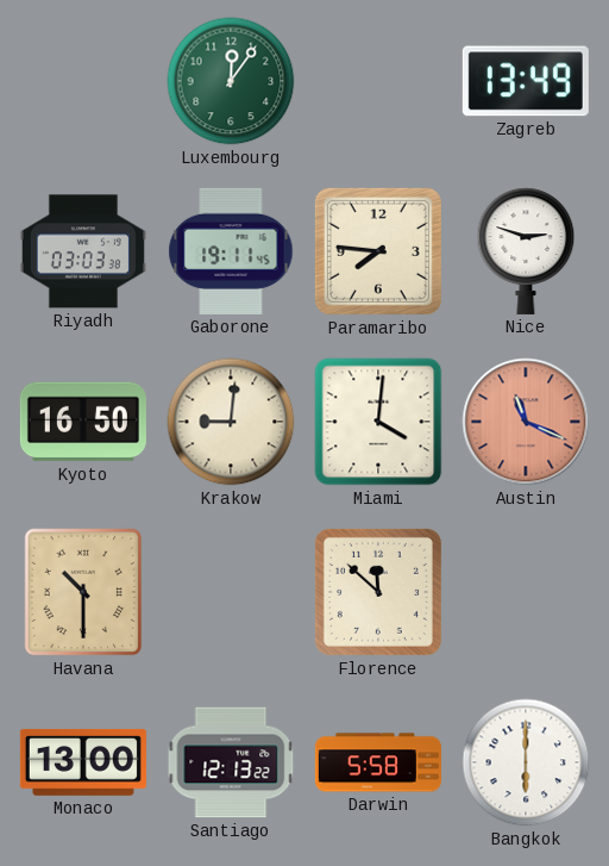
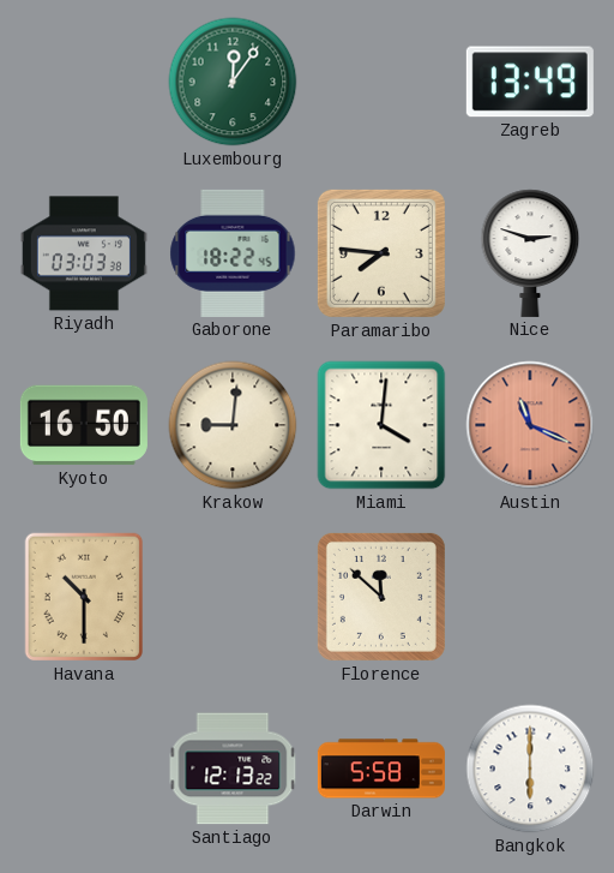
Gaborone: 19:11 -> 18:22 (233, 253)
Monaco: 13:00 -> none (83, 762)
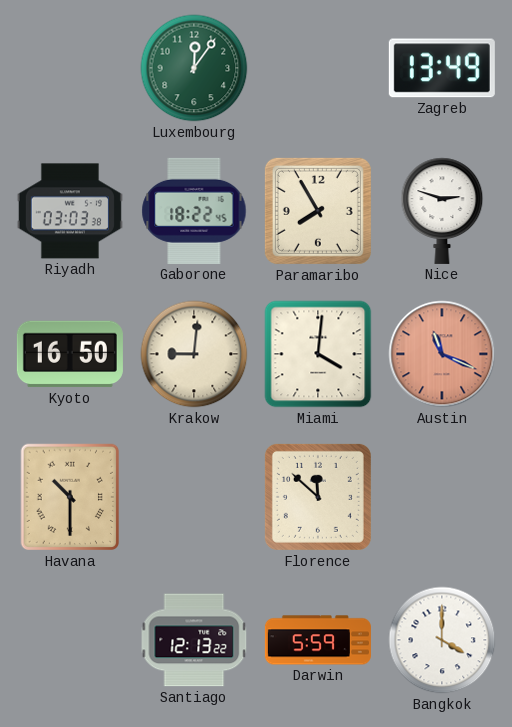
Paramaribo: 7:46 -> 7:55 (318, 211)
Darwin: 5:58 -> 5:59 (318, 640)
Bangkok: 6:00 -> 4:00 (442, 640)
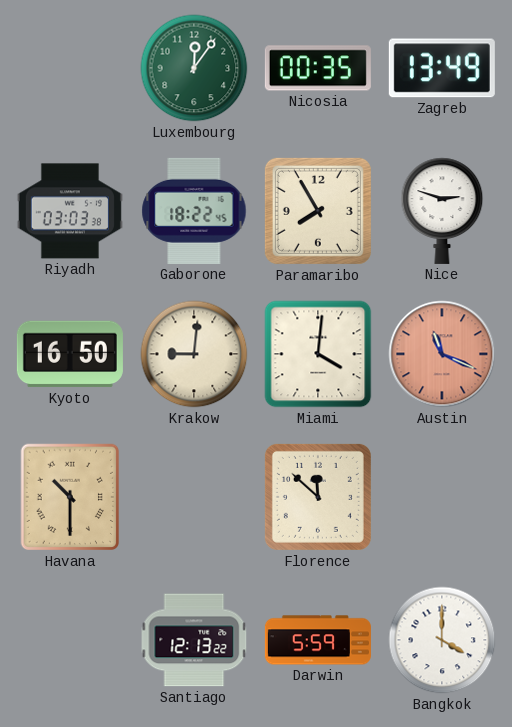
Nicosia: none -> 00:35 (318, 68)
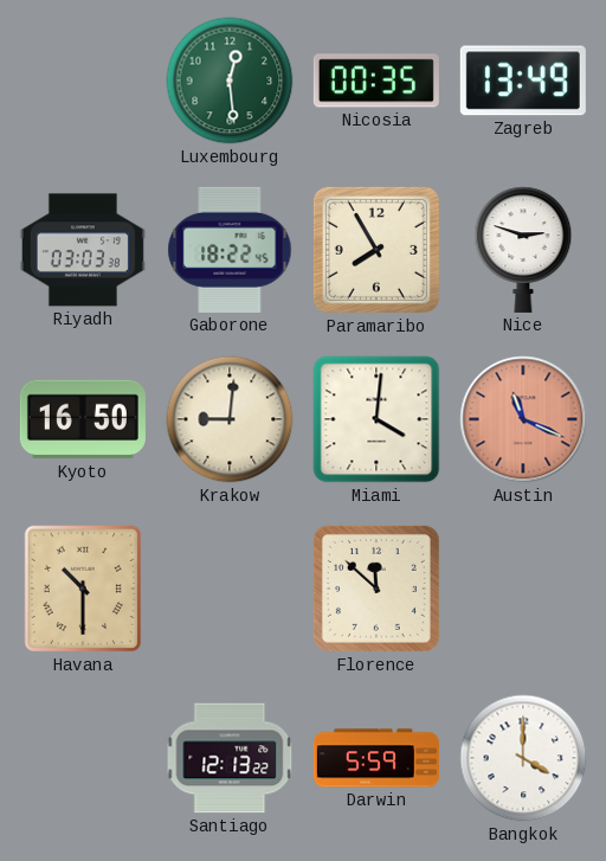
Luxembourg: 12:06 -> 12:29 (230, 81)
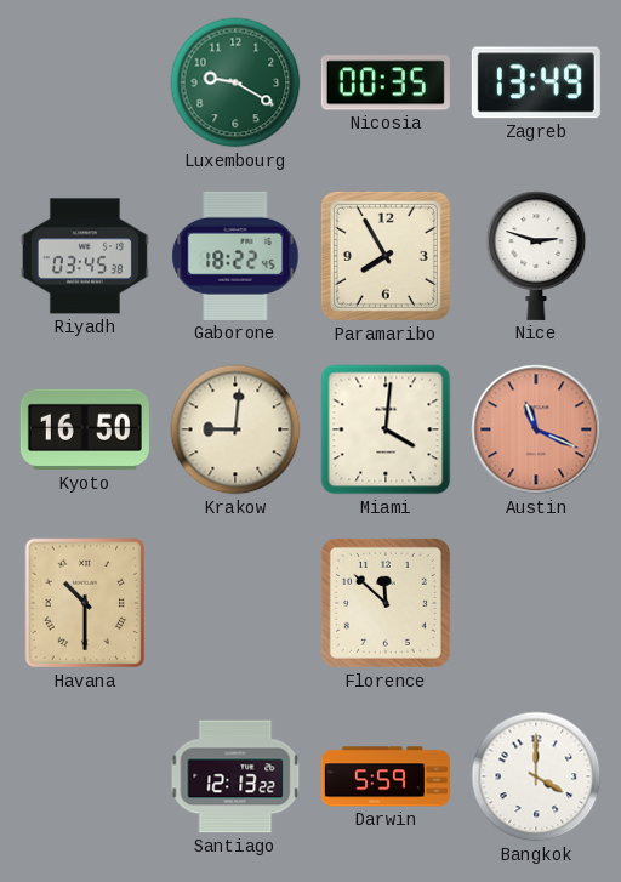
Luxembourg: 12:29 -> 9:20 (235, 82)
Riyadh: 03:03 -> 03:45 (85, 256)
